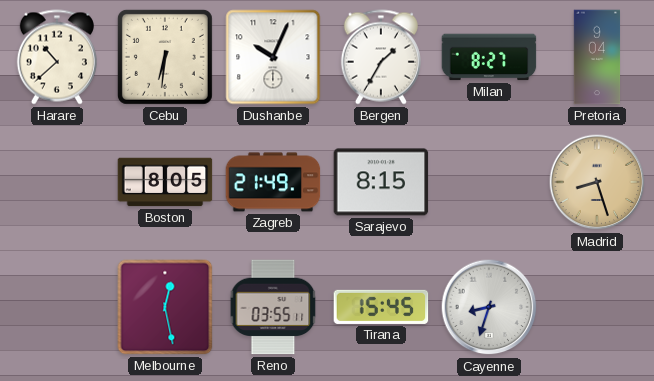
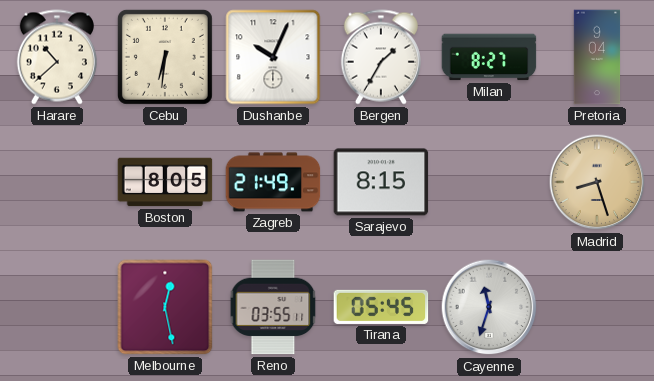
Tirana: 15:45 -> 05:45 (381, 307)
Cayenne: 8:33 -> 11:33 (489, 307)
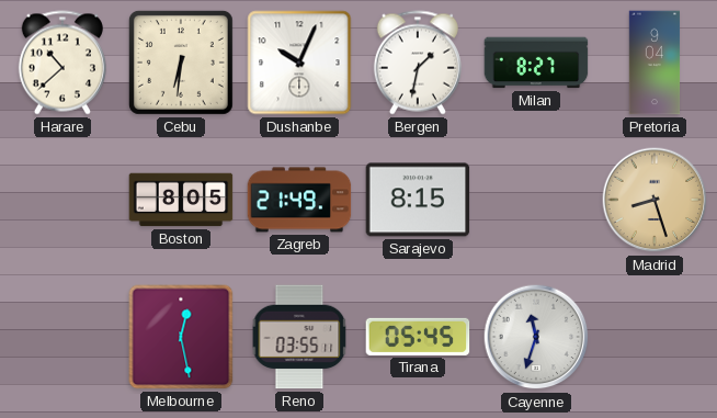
Bergen: 1:35 -> 1:32 (418, 63)
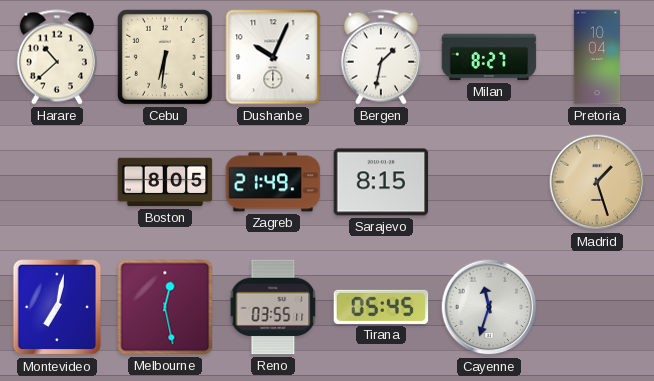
Pretoria: 9:04 -> 10:04 (597, 57)
Madrid: 8:27 -> 1:27 (597, 182)
Montevideo: none -> 7:02 (57, 307)
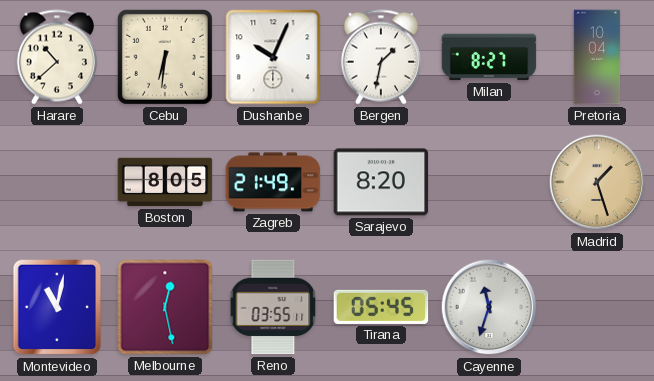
Sarajevo: 8:15 -> 8:20 (381, 182)
Montevideo: 7:02 -> 11:02 (57, 307)
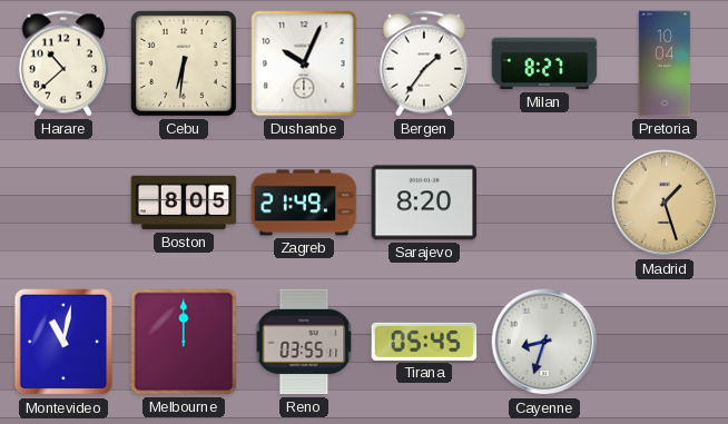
Bergen: 1:32 -> 1:36 (424, 63)
Melbourne: 12:28 -> 12:00 (184, 342)
Cayenne: 11:33 -> 8:33 (544, 342)
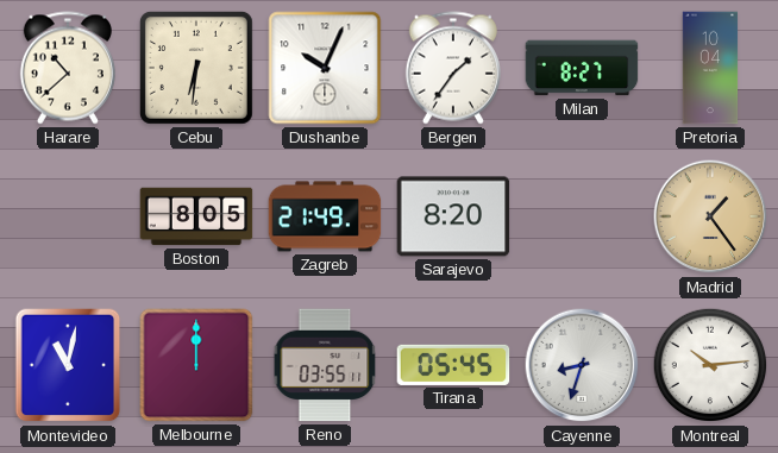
Madrid: 1:27 -> 1:24 (710, 216)
Montreal: none -> 10:14 (710, 365)
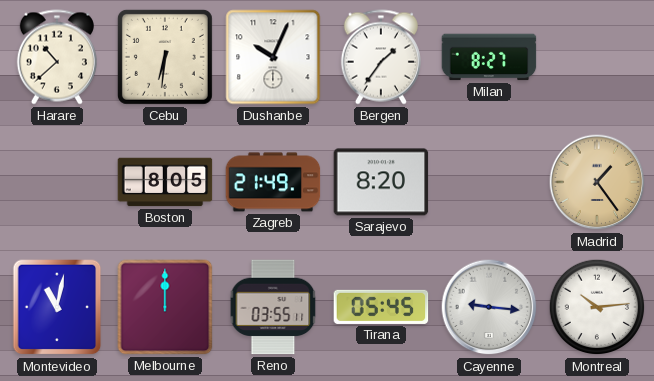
Pretoria: 10:04 -> none (710, 68)
Cayenne: 8:33 -> 9:16 (489, 307)
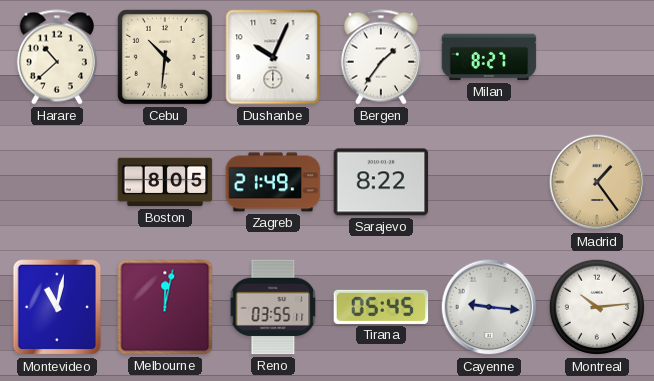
Cebu: 6:31 -> 10:31 (165, 57)
Sarajevo: 8:20 -> 8:22 (381, 182)
Melbourne: 12:00 -> 12:02 (165, 307)
